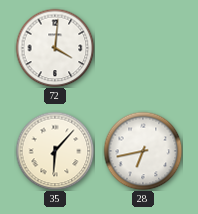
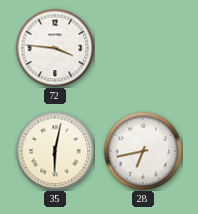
72: 4:01 -> 3:46 (55, 48)
35: 6:07 -> 6:02 (55, 151)
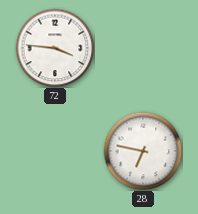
35: 6:02 -> none (55, 151)
28: 6:43 -> 6:47 (143, 151)
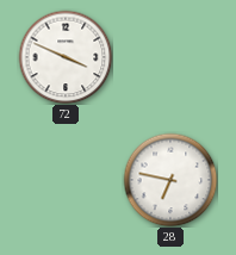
72: 3:46 -> 3:49 (66, 57)
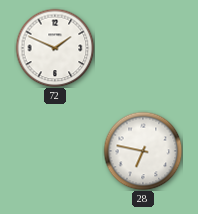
72: 3:49 -> 1:49 (55, 48)
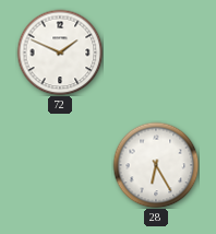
28: 6:47 -> 6:25 (156, 165)
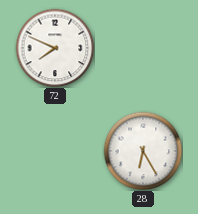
72: 1:49 -> 7:49 (55, 48)
